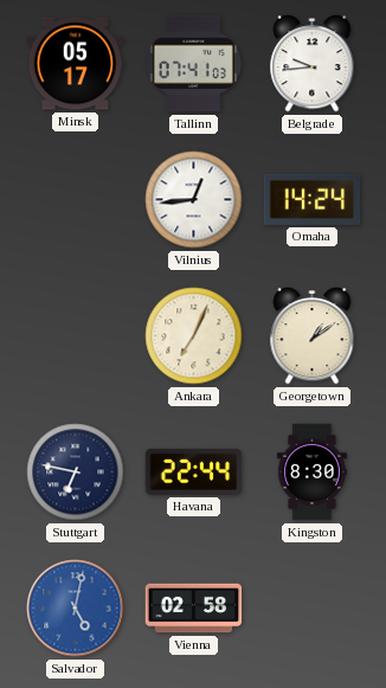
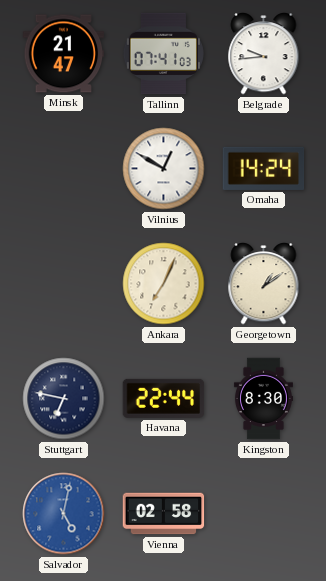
Minsk: 05:17 -> 21:47 (64, 54)
Vilnius: 12:44 -> 12:50 (164, 169)
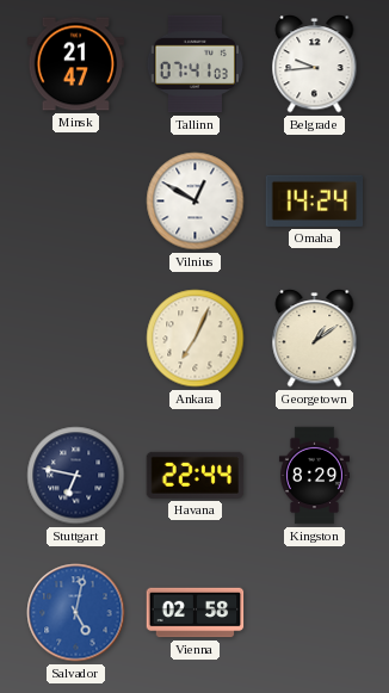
Kingston: 8:30 -> 8:29 (314, 476)
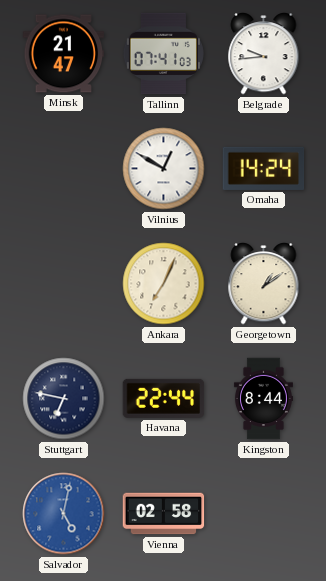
Kingston: 8:29 -> 8:44 (263, 399)
